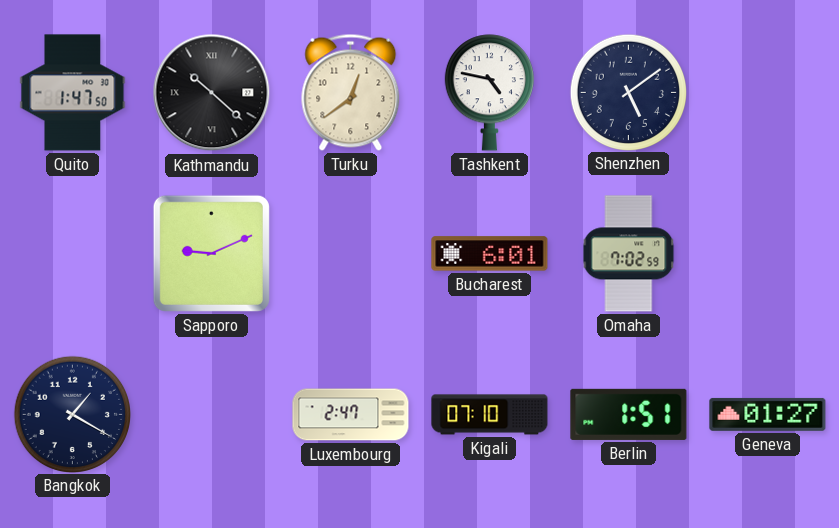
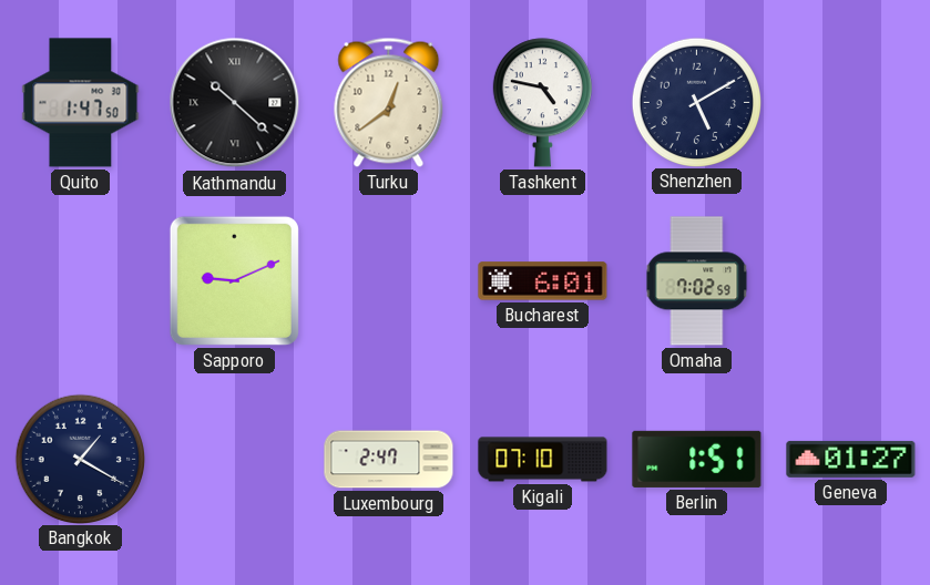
Shenzhen: 5:09 -> 5:10 (696, 102)
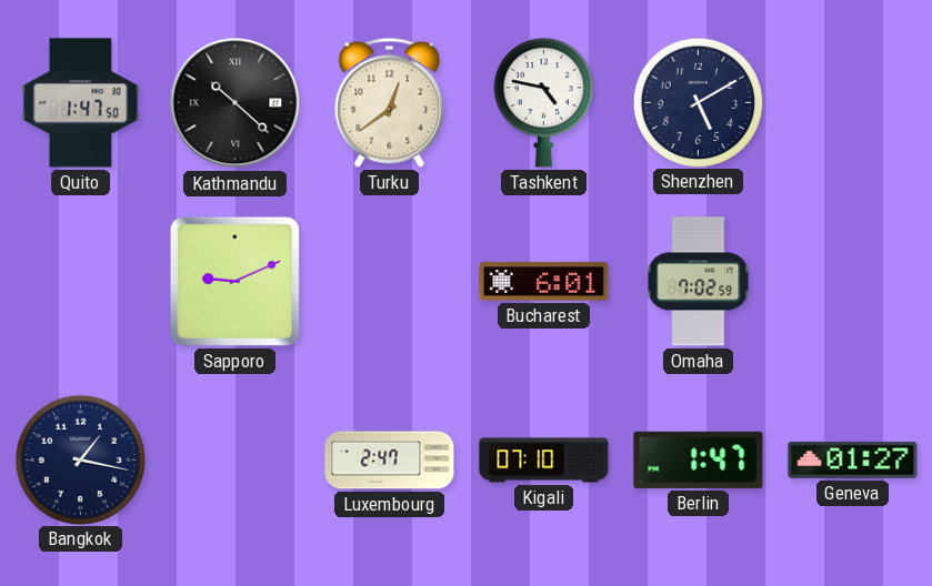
Bangkok: 1:20 -> 1:17 (80, 459)
Berlin: 1:51 -> 1:47 (699, 459)
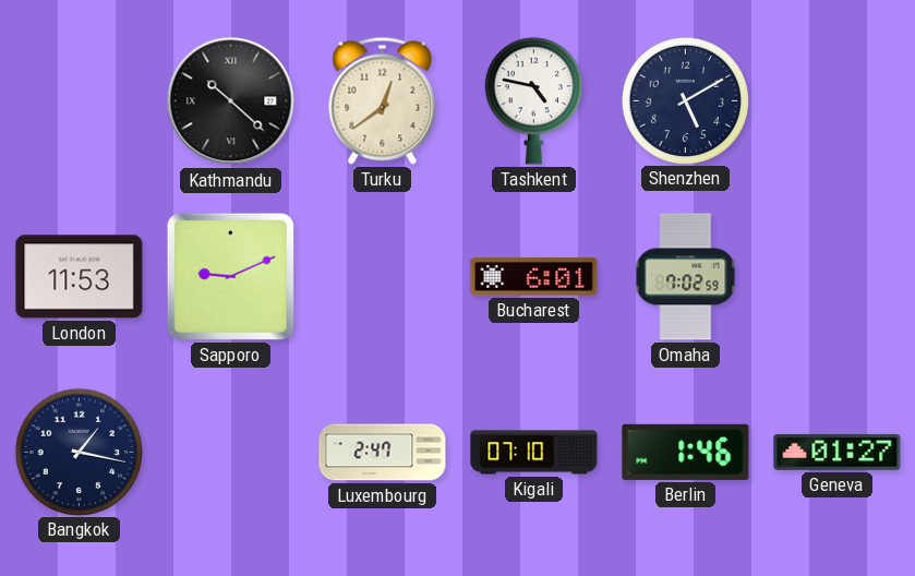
Quito: 1:47 -> none (81, 103)
London: none -> 11:53 (80, 277)
Berlin: 1:47 -> 1:46 (686, 452)
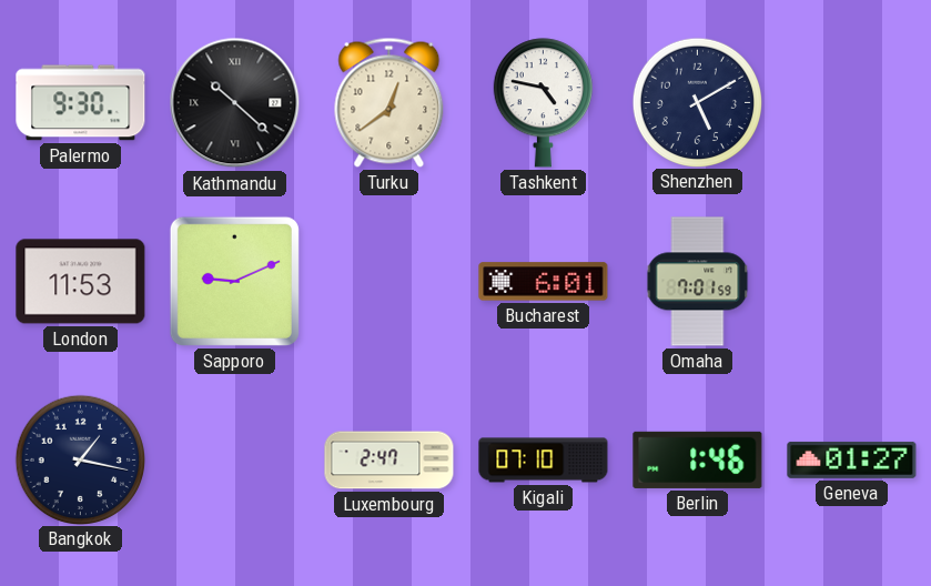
Palermo: none -> 9:30 (81, 103)
Omaha: 7:02 -> 7:01 (698, 282)
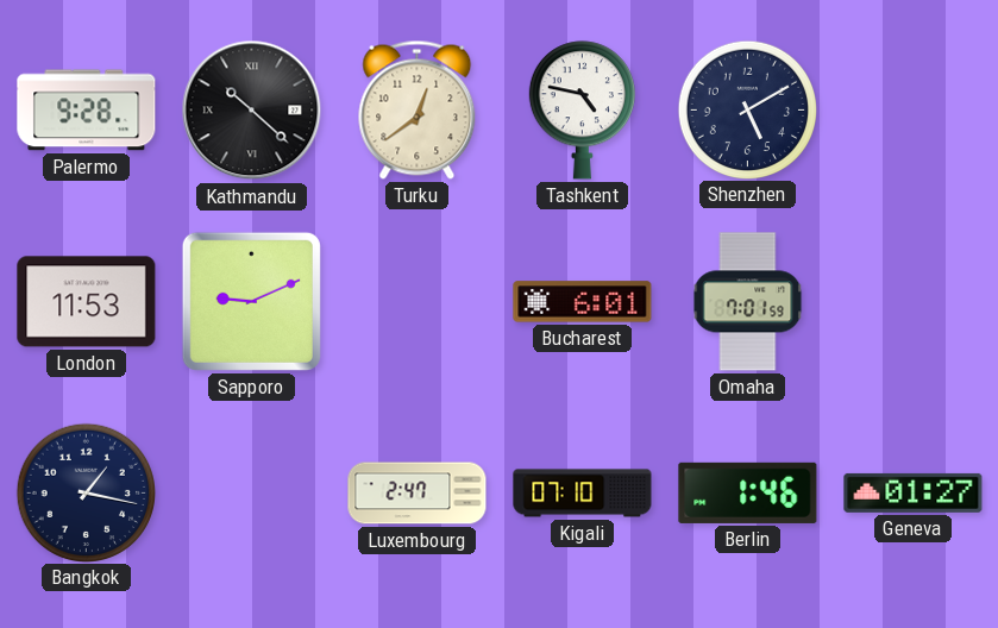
Palermo: 9:30 -> 9:28 (87, 111)
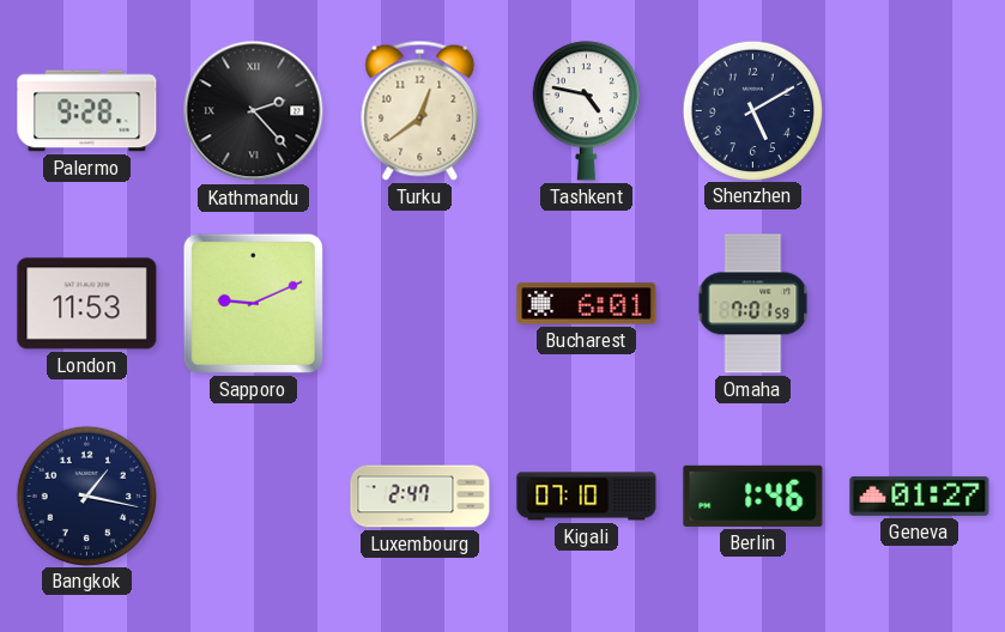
Kathmandu: 10:22 -> 2:23 (254, 111)
